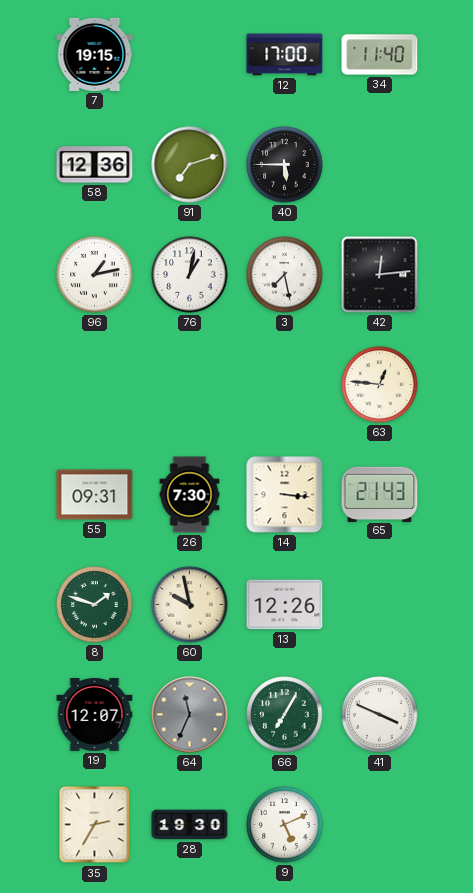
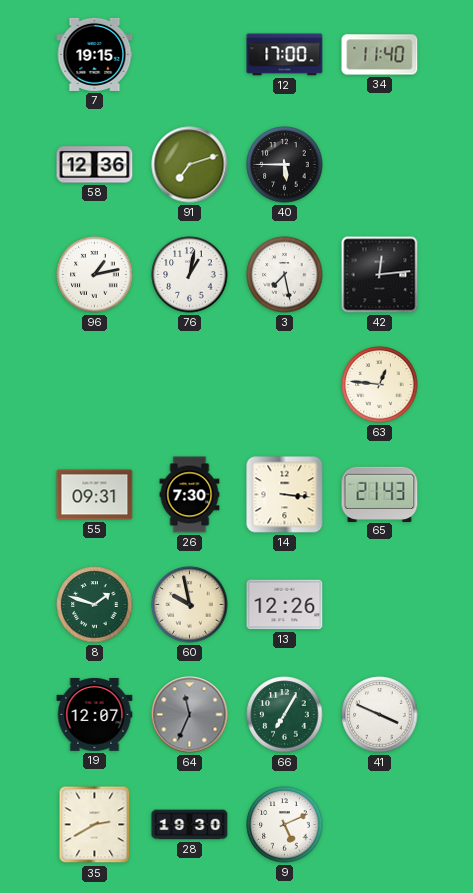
35: 2:35 -> 2:40 (95, 825)
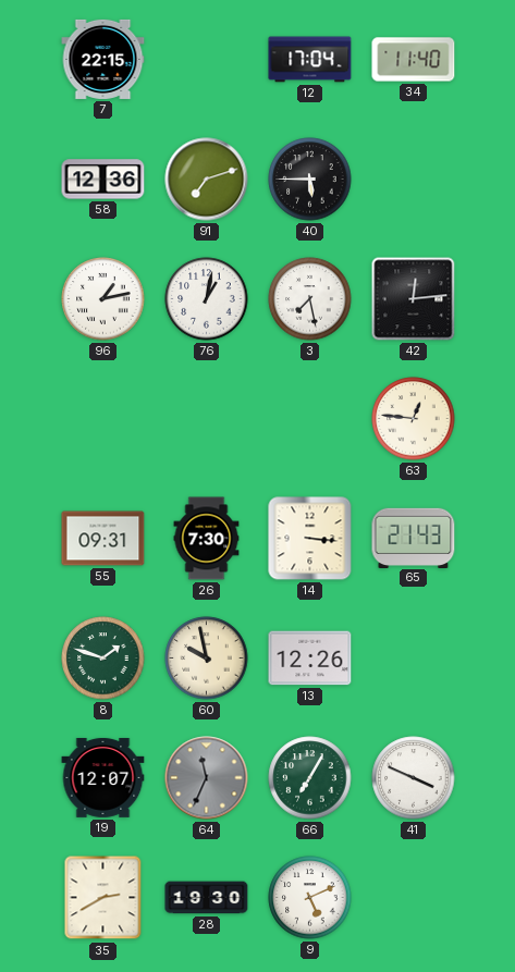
7: 19:15 -> 22:15 (103, 59)
12: 17:00 -> 17:04 (310, 60)
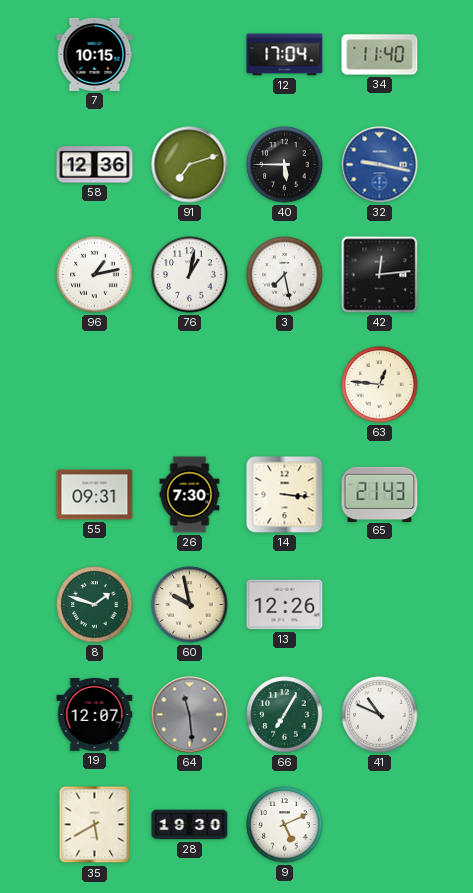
7: 22:15 -> 10:15 (95, 54)
32: none -> 9:17 (380, 165)
64: 11:34 -> 11:29 (190, 715)
41: 3:49 -> 10:49 (380, 715)
35: 2:40 -> 5:40 (95, 825)
